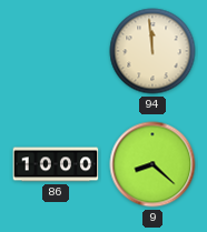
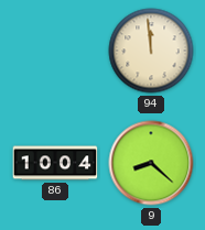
86: 10:00 -> 10:04 (55, 163)
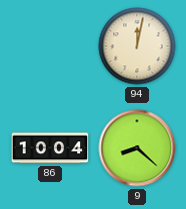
94: 11:59 -> 12:02 (137, 46)
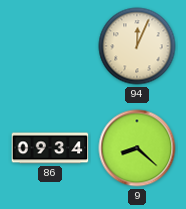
94: 12:02 -> 12:04 (137, 46)
86: 10:04 -> 09:34 (50, 148)
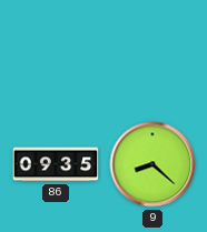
94: 12:04 -> none (137, 46)
86: 09:34 -> 09:35 (56, 164)
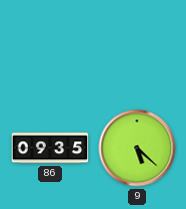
9: 8:22 -> 5:22 (137, 148)
